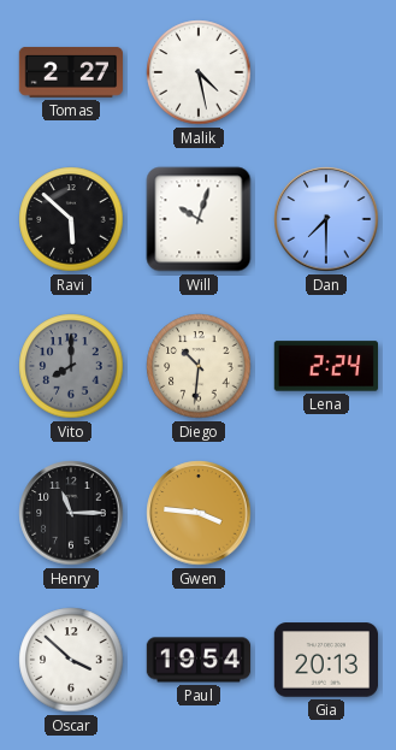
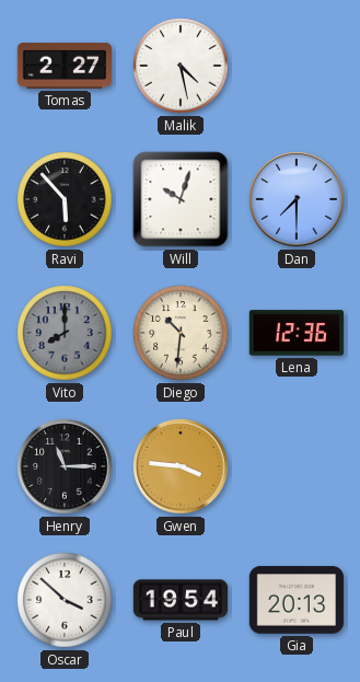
Ravi: 5:52 -> 5:53 (65, 199)
Lena: 2:24 -> 12:36 (295, 333)
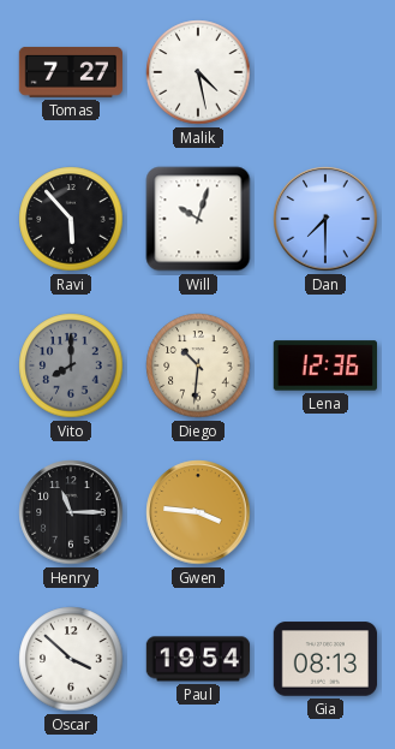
Tomas: 2:27 -> 7:27 (70, 72)
Gia: 20:13 -> 08:13 (324, 659)
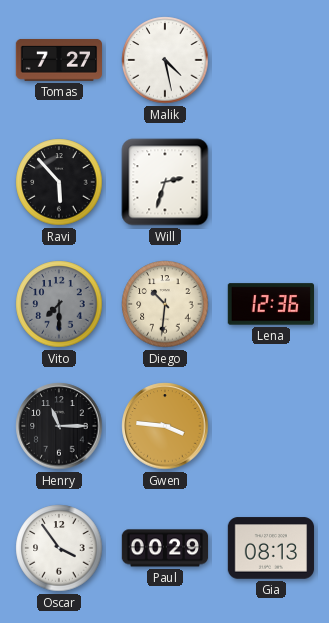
Will: 10:03 -> 2:33 (165, 182)
Dan: 7:30 -> none (325, 219)
Vito: 8:00 -> 7:30 (59, 304)
Oscar: 3:52 -> 3:54 (59, 548)
Paul: 19:54 -> 00:29 (165, 548)
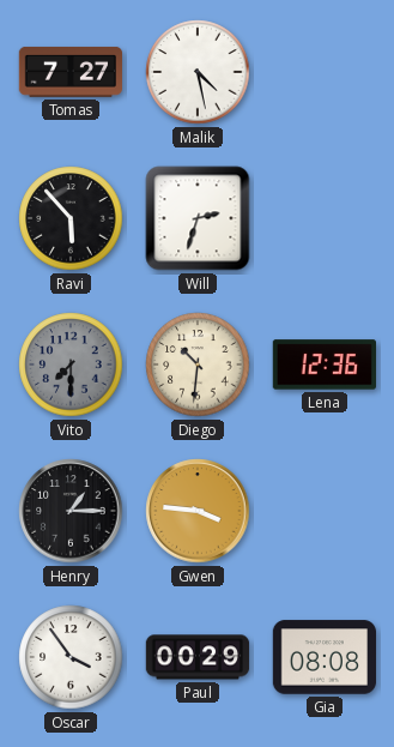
Henry: 11:15 -> 1:15 (71, 511)
Gia: 08:13 -> 08:08 (323, 657)
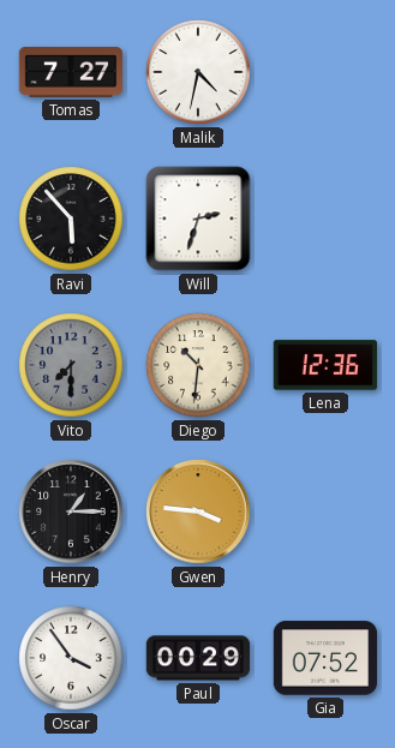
Malik: 4:28 -> 4:32 (198, 72)
Gia: 08:08 -> 07:52 (324, 658)
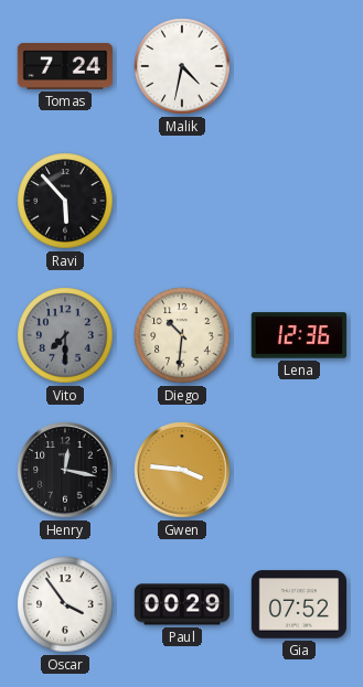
Tomas: 7:27 -> 7:24 (64, 66)
Will: 2:33 -> none (198, 219)
Henry: 1:15 -> 12:17 (65, 470)
